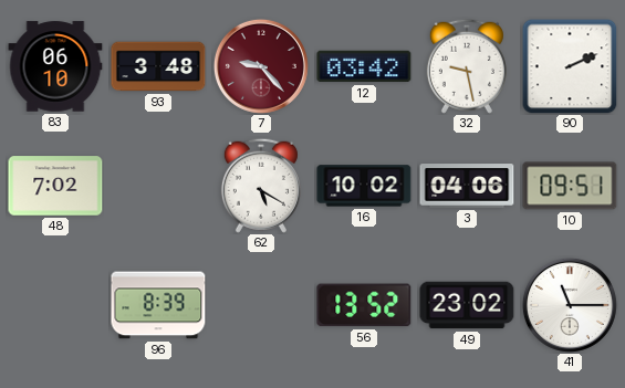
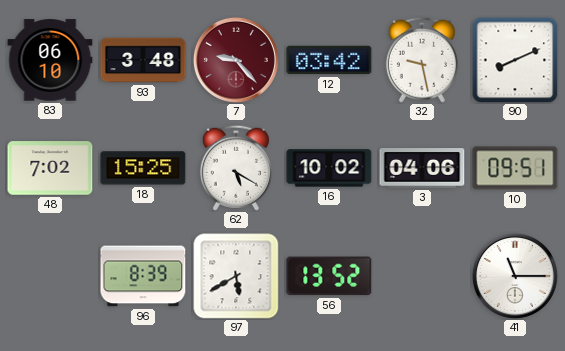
90: 2:11 -> 8:11 (515, 60)
18: none -> 15:25 (143, 168)
97: none -> 5:40 (236, 276)
49: 23:02 -> none (467, 305)
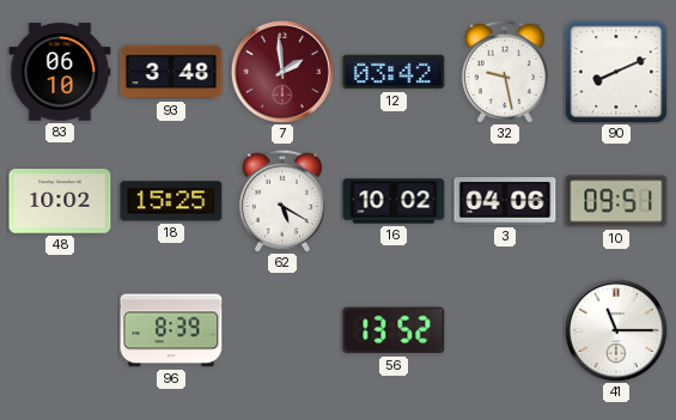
7: 9:23 -> 1:59 (282, 72)
48: 7:02 -> 10:02 (60, 201)
97: 5:40 -> none (236, 276)
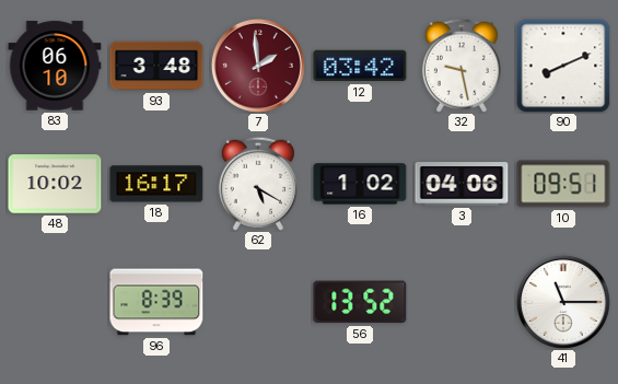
18: 15:25 -> 16:17 (156, 184)
16: 10:02 -> 1:02 (360, 184)
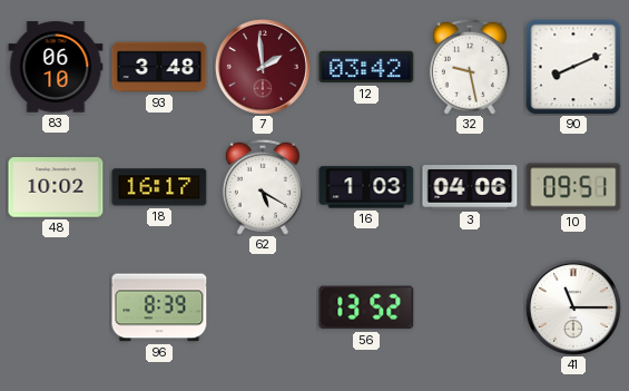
16: 1:02 -> 1:03 (366, 187)
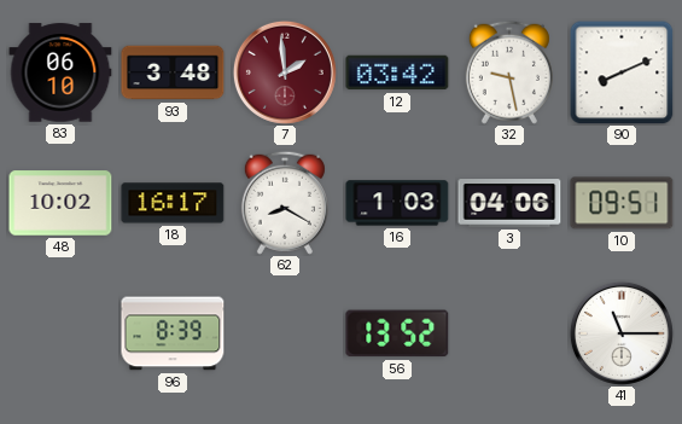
62: 5:20 -> 8:20 (285, 203)
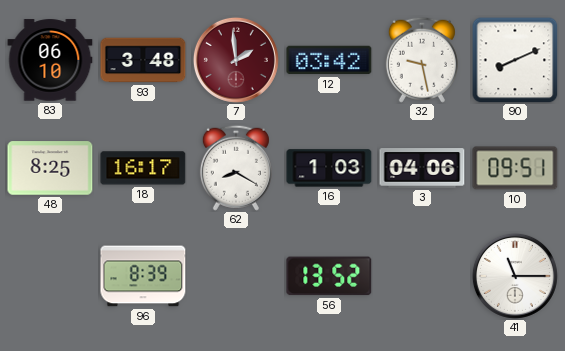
48: 10:02 -> 8:25 (50, 168)
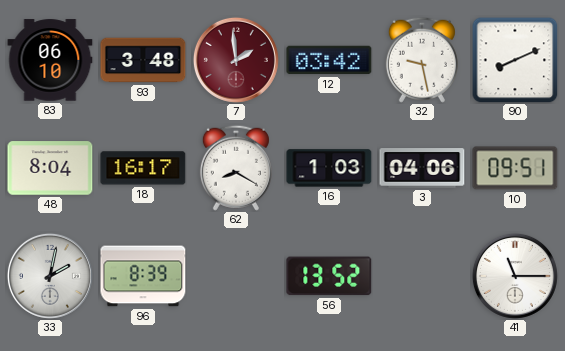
48: 8:25 -> 8:04 (50, 168)
33: none -> 2:02 (50, 276)
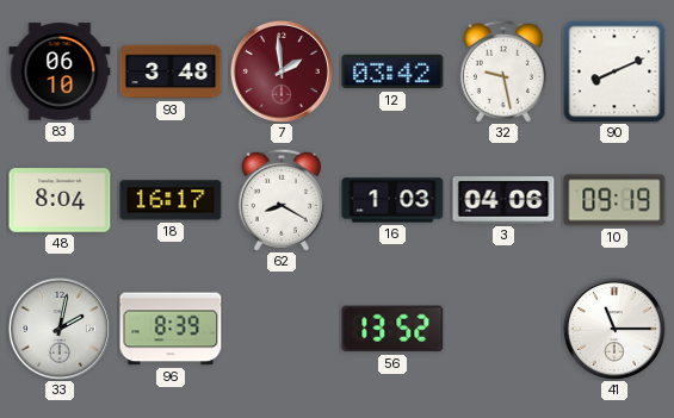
10: 09:51 -> 09:19 (614, 200)
